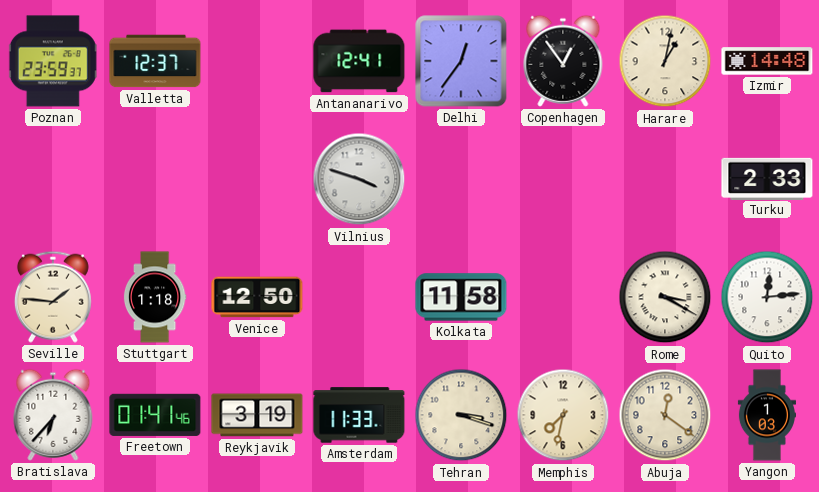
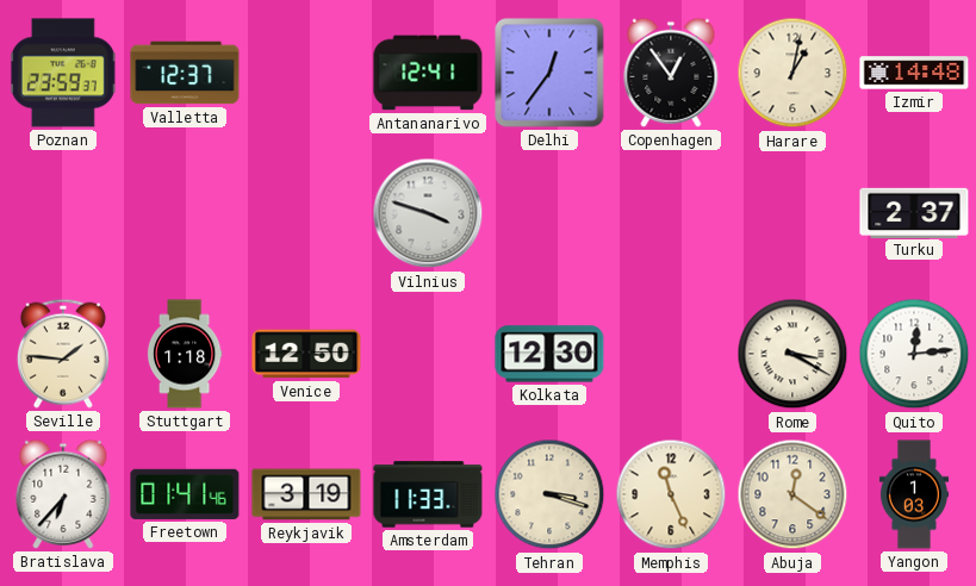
Turku: 2:33 -> 2:37 (914, 212)
Kolkata: 11:58 -> 12:30 (549, 354)
Memphis: 7:32 -> 11:26 (671, 494)
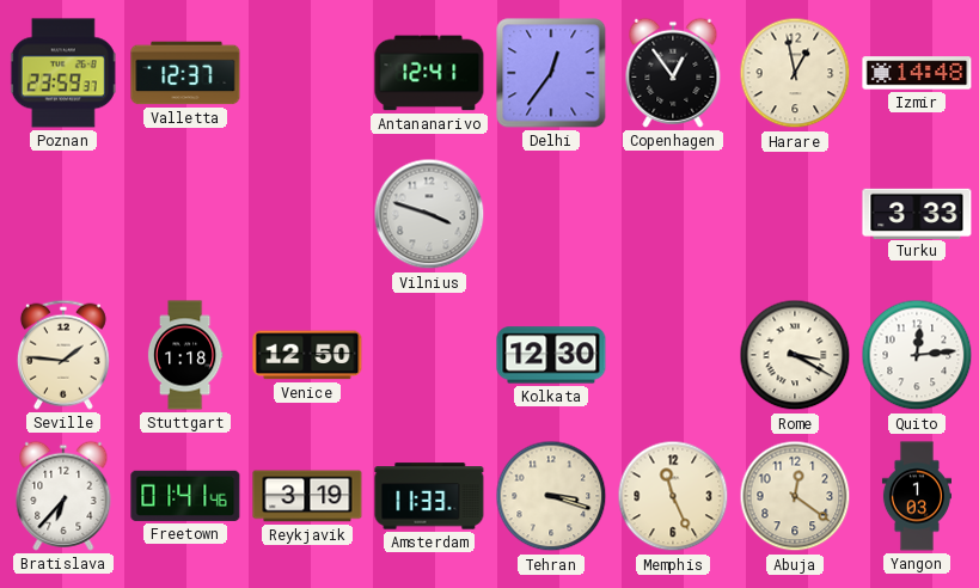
Harare: 1:02 -> 12:58 (795, 73)
Turku: 2:37 -> 3:33 (917, 213)
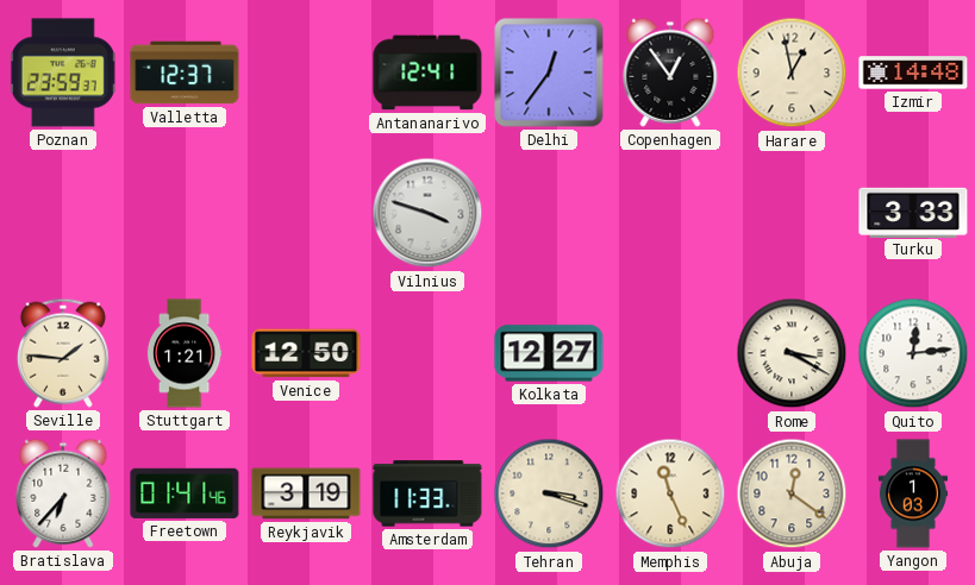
Stuttgart: 1:18 -> 1:21 (185, 353)
Kolkata: 12:30 -> 12:27 (549, 353)
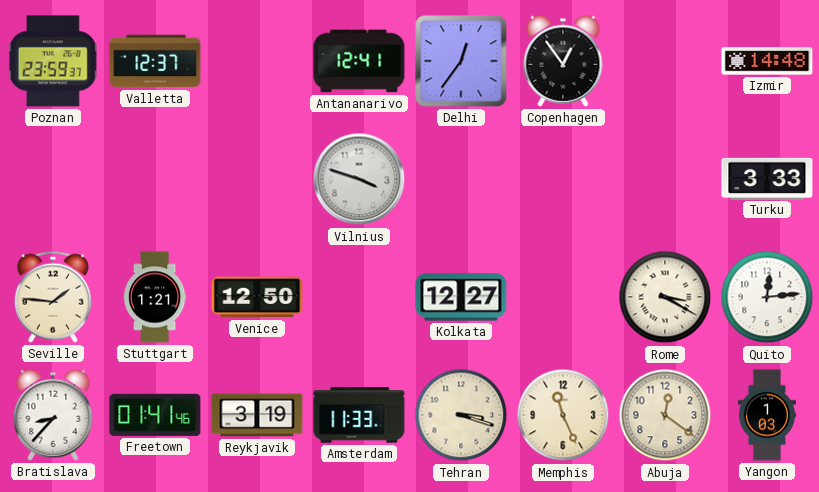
Harare: 12:58 -> none (792, 73)
Bratislava: 6:37 -> 8:37 (53, 415)
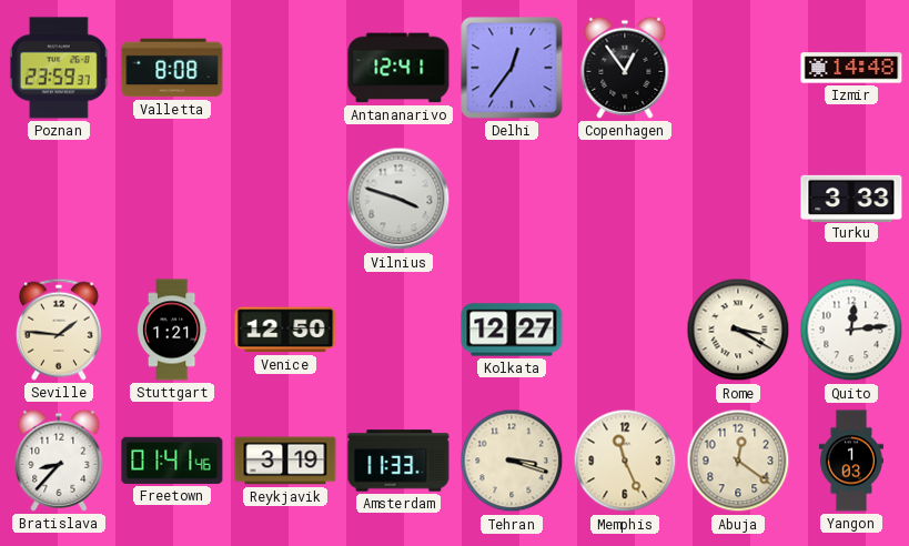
Valletta: 12:37 -> 8:08 (172, 68)
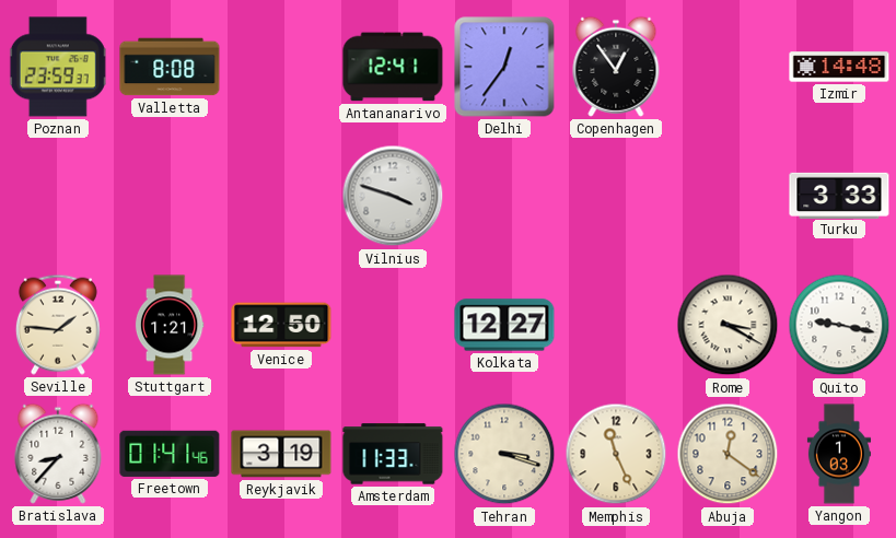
Quito: 12:14 -> 9:17 (839, 325)
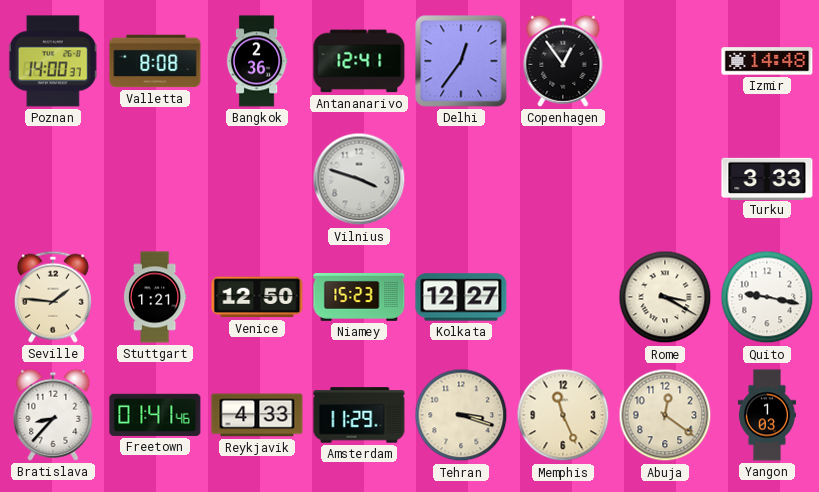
Poznan: 23:59 -> 14:00 (53, 61)
Bangkok: none -> 2:36 (257, 61)
Niamey: none -> 15:23 (359, 298)
Reykjavik: 3:19 -> 4:33 (257, 415)
Amsterdam: 11:33 -> 11:29 (359, 415)
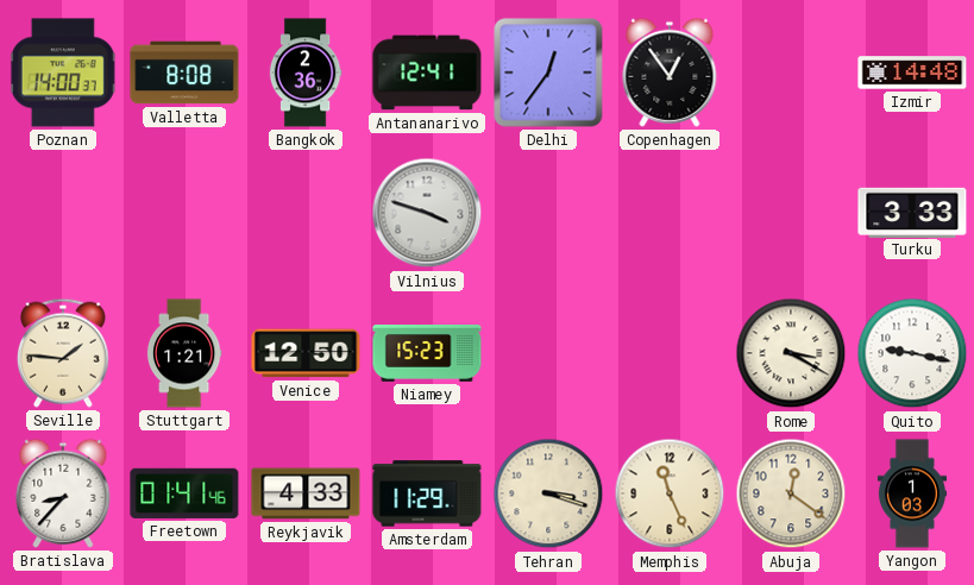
Kolkata: 12:27 -> none (461, 297)
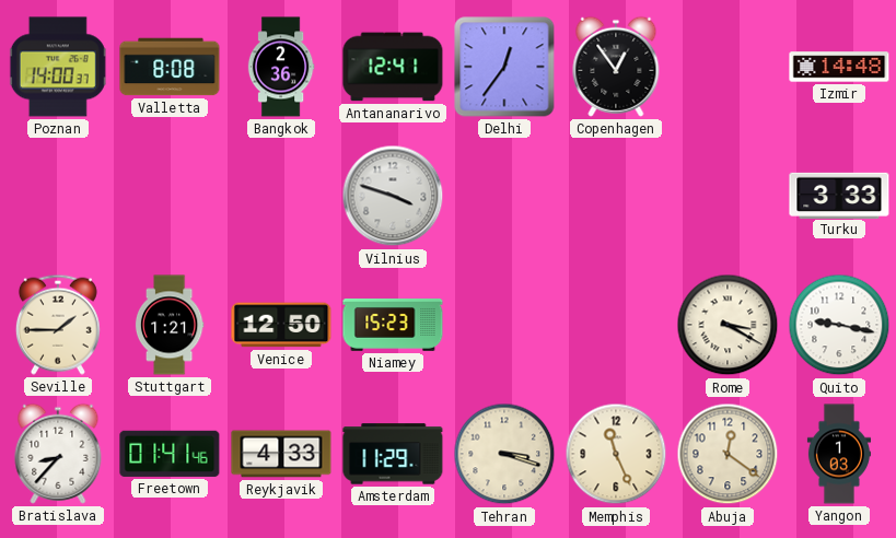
Seville: 1:46 -> 1:45 (58, 325)
